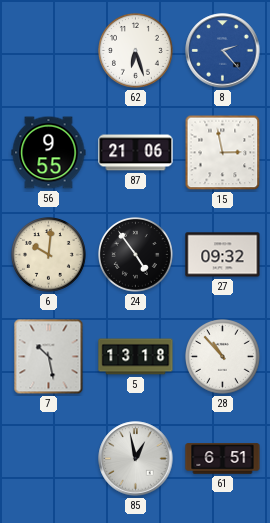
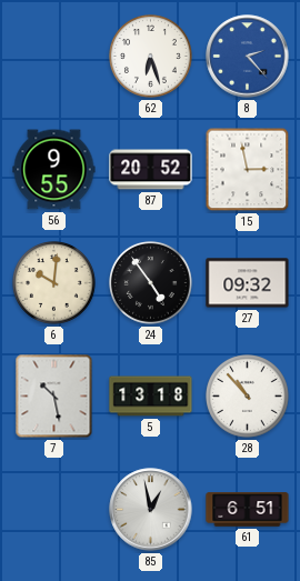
87: 21:06 -> 20:52 (151, 170)
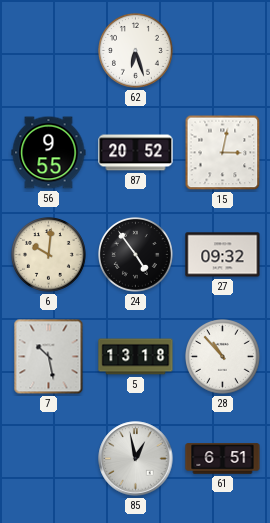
8: 2:23 -> none (248, 57)
15: 2:58 -> 3:02 (223, 153)
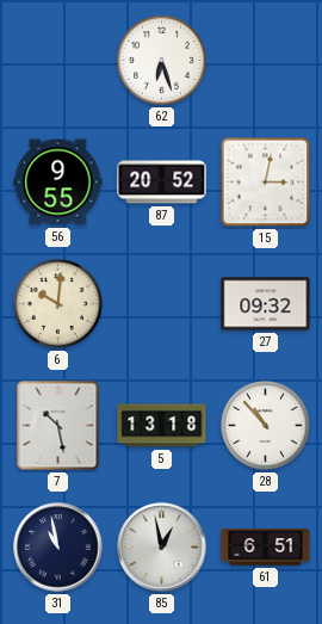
24: 4:54 -> none (136, 255)
31: none -> 10:58 (58, 548)
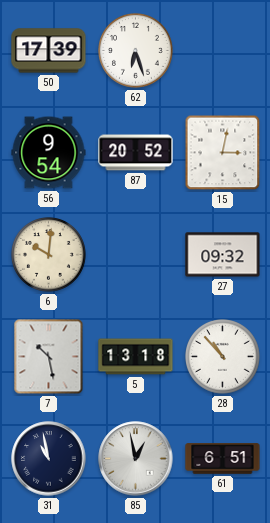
50: none -> 17:39 (49, 51)
56: 9:55 -> 9:54 (49, 153)
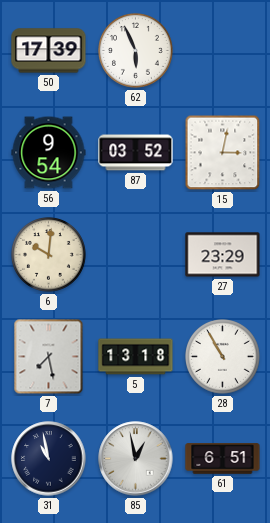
62: 6:27 -> 5:56 (136, 51)
87: 20:52 -> 03:52 (136, 153)
27: 09:32 -> 23:29 (223, 255)
7: 10:28 -> 7:28 (49, 357)
28: 10:53 -> 10:55 (223, 357)
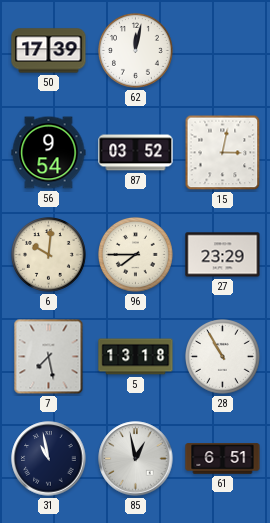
62: 5:56 -> 12:02 (136, 51)
96: none -> 7:45 (136, 255)
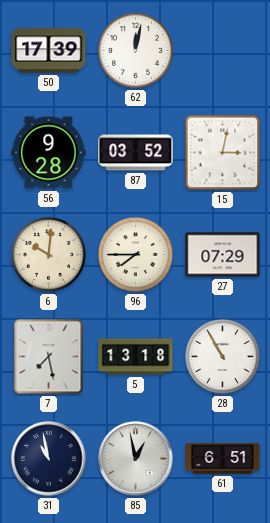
56: 9:54 -> 9:28 (49, 153)
27: 23:29 -> 07:29 (223, 255)
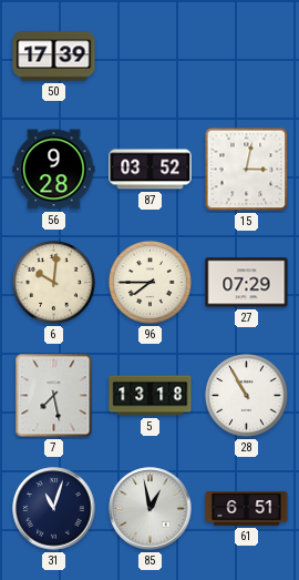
62: 12:02 -> none (136, 51)
31: 10:58 -> 11:03 (54, 509)
